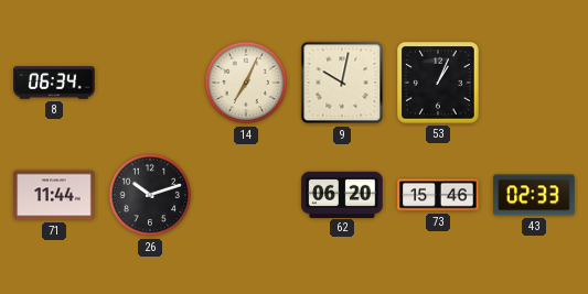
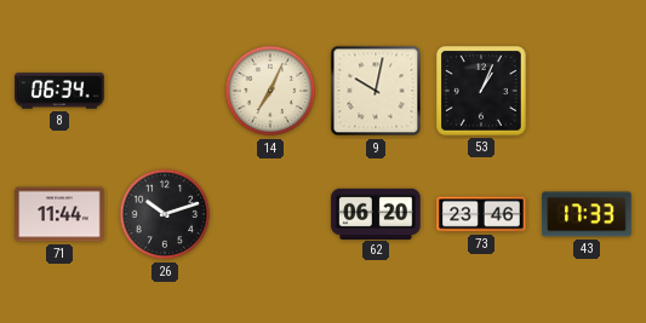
73: 15:46 -> 23:46 (481, 214)
43: 02:33 -> 17:33 (587, 214)
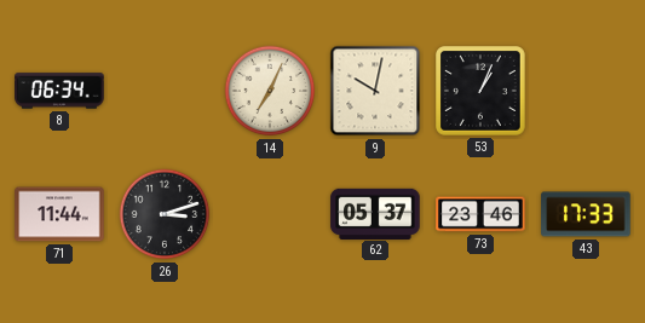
26: 10:12 -> 3:12 (165, 214)
62: 06:20 -> 05:37 (375, 213)
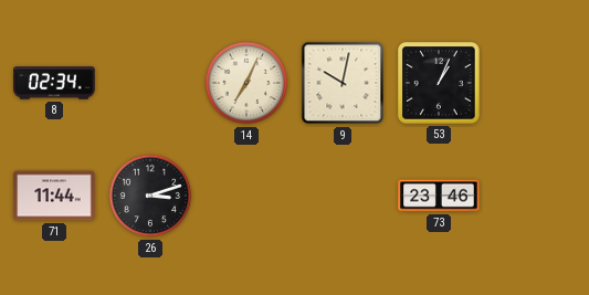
8: 06:34 -> 02:34 (54, 83)
62: 05:37 -> none (375, 213)
43: 17:33 -> none (586, 214)
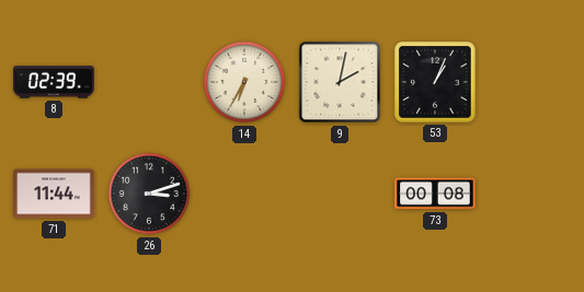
8: 02:34 -> 02:39 (54, 82)
14: 7:04 -> 6:35 (244, 82)
9: 10:02 -> 2:02 (340, 82)
73: 23:46 -> 00:08 (435, 194)
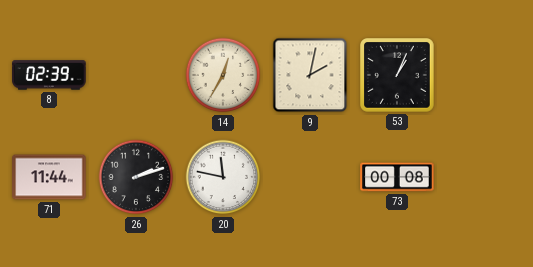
14: 6:35 -> 12:35 (223, 75)
26: 3:12 -> 2:12 (136, 177)
20: none -> 11:47 (223, 177)
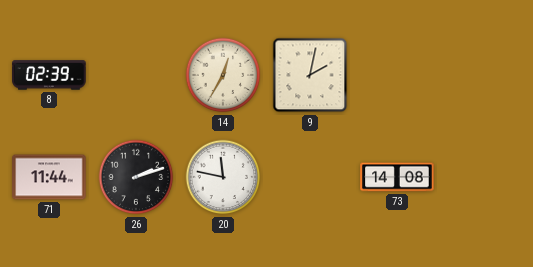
53: 1:04 -> none (398, 76)
73: 00:08 -> 14:08 (397, 177)
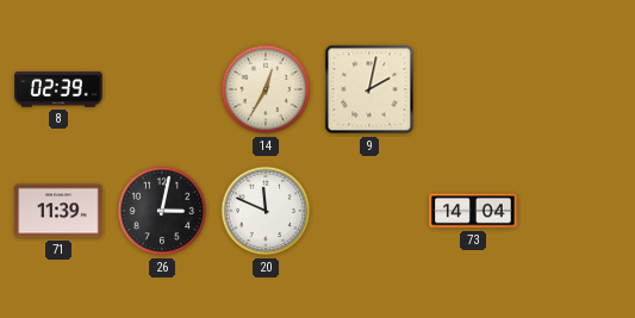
71: 11:44 -> 11:39 (58, 211)
26: 2:12 -> 3:02 (162, 211)
20: 11:47 -> 11:49 (266, 211)
73: 14:08 -> 14:04 (473, 211)
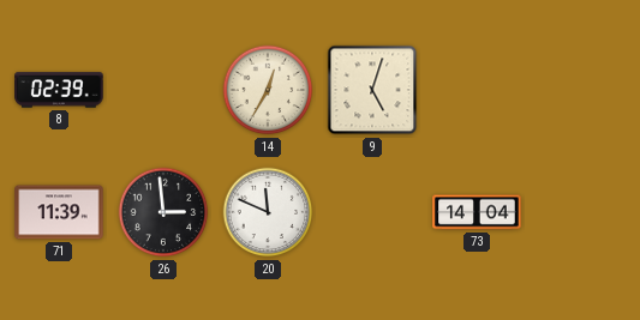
9: 2:02 -> 5:03 (372, 90)
26: 3:02 -> 2:59 (163, 212)
